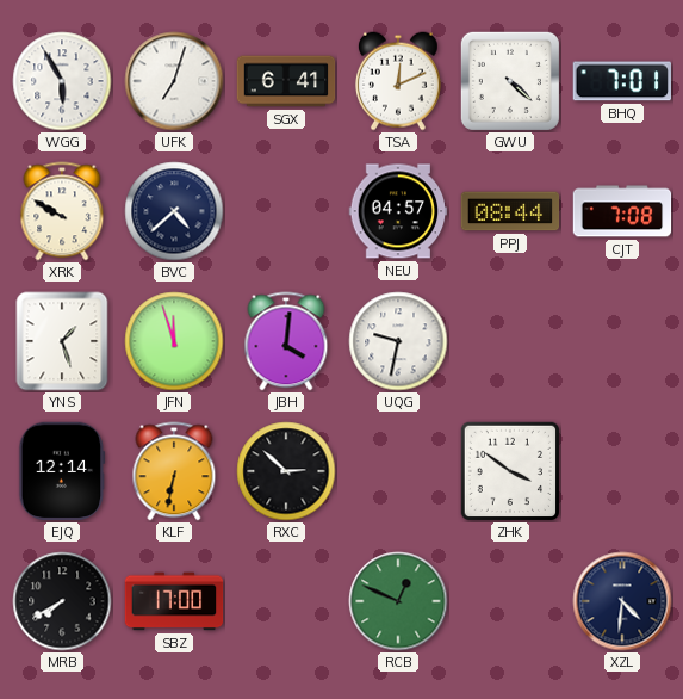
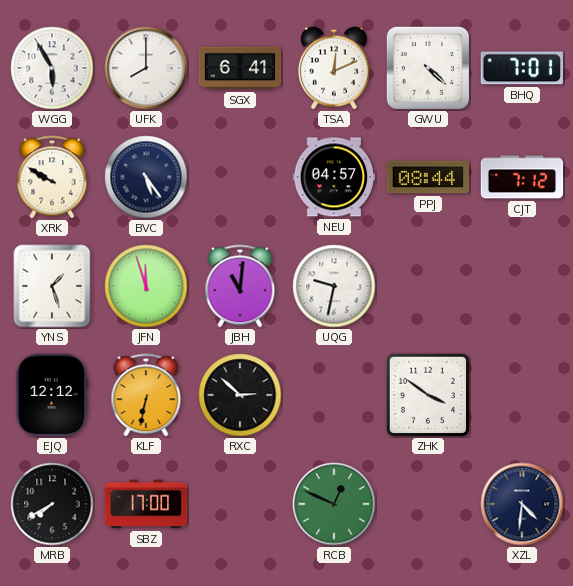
UFK: 7:03 -> 8:00 (146, 68)
BVC: 4:38 -> 5:24 (146, 177)
CJT: 7:08 -> 7:12 (522, 177)
JBH: 4:01 -> 11:01 (240, 286)
EJQ: 12:14 -> 12:12 (52, 395)
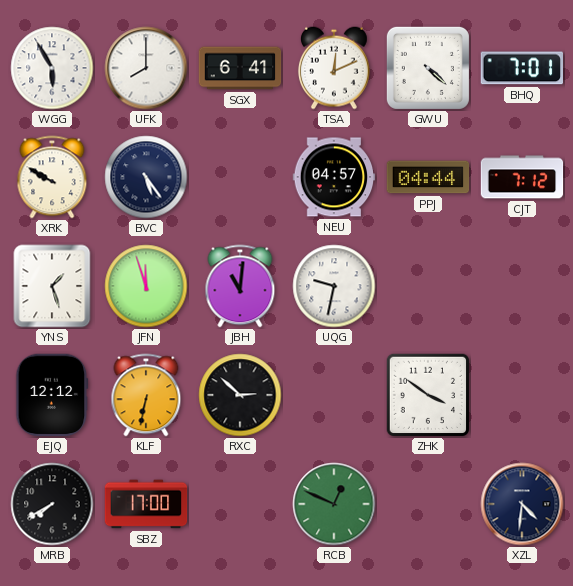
PPJ: 08:44 -> 04:44 (428, 177)
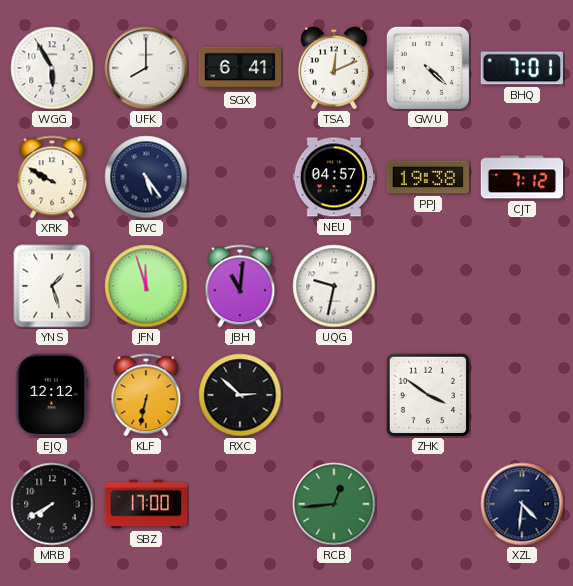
PPJ: 04:44 -> 19:38 (428, 177)
RCB: 12:49 -> 12:44 (334, 504)
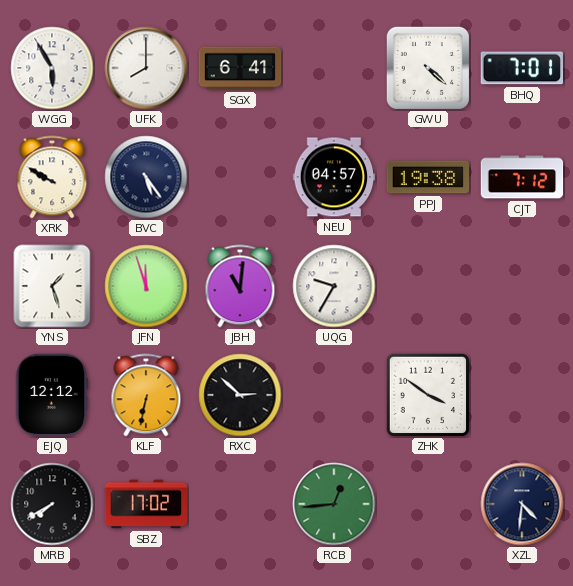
TSA: 12:11 -> none (334, 68)
UQG: 9:32 -> 9:35 (334, 286)
SBZ: 17:00 -> 17:02 (146, 504)
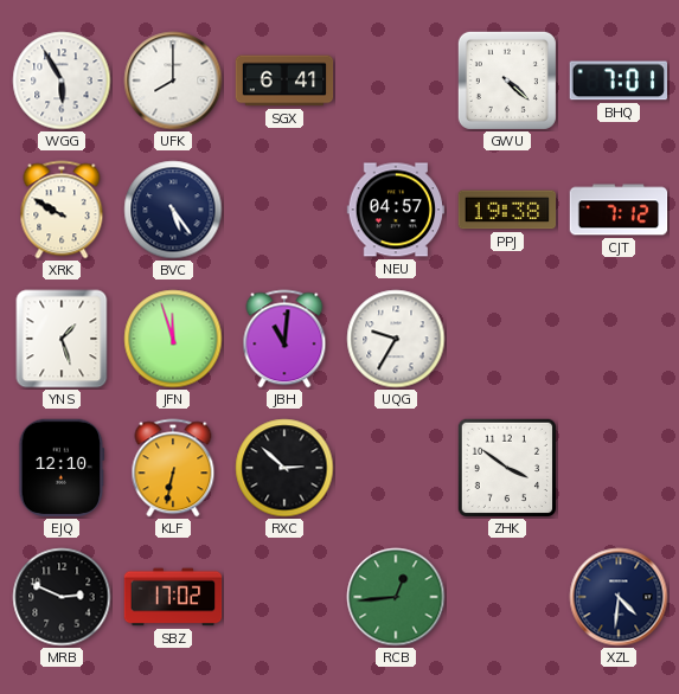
EJQ: 12:12 -> 12:10 (62, 468)
MRB: 7:40 -> 2:49 (62, 597)
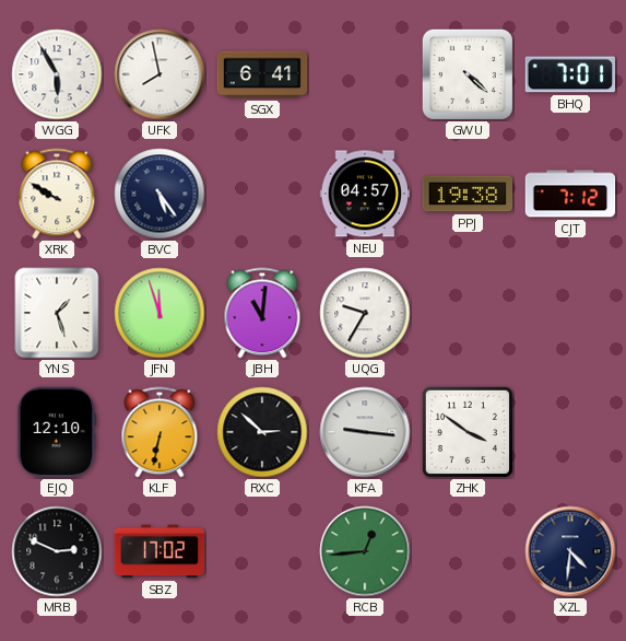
UFK: 8:00 -> 7:58 (160, 74)
KFA: none -> 9:16 (365, 432)
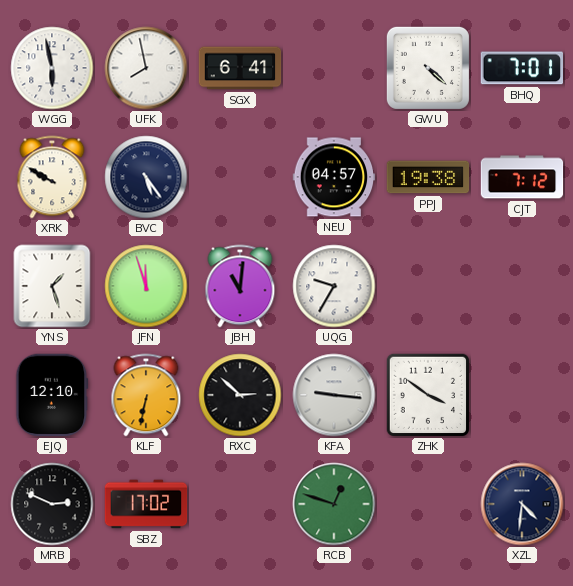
WGG: 5:55 -> 5:58 (52, 68)
RCB: 12:44 -> 12:48 (334, 504)
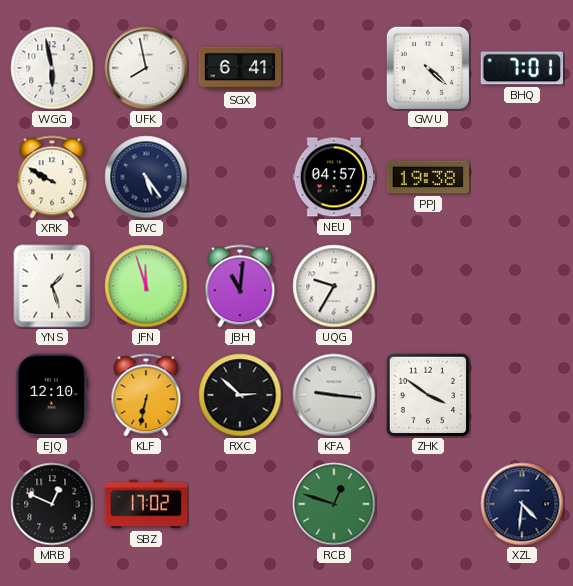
CJT: 7:12 -> none (522, 177)
MRB: 2:49 -> 12:49 (52, 504)
